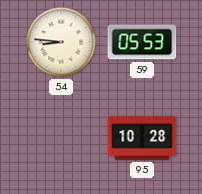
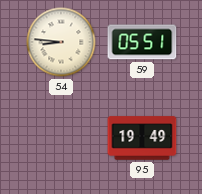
59: 05:53 -> 05:51 (142, 42)
95: 10:28 -> 19:49 (142, 138)
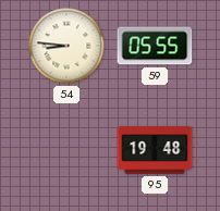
59: 05:51 -> 05:55 (155, 46)
95: 19:49 -> 19:48 (155, 150)
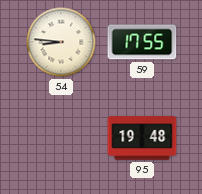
59: 05:55 -> 17:55 (142, 42)
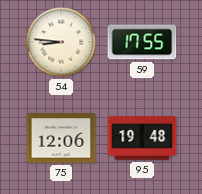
75: none -> 12:06 (61, 138)
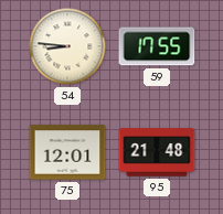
75: 12:06 -> 12:01 (67, 152)
95: 19:48 -> 21:48 (157, 152)
